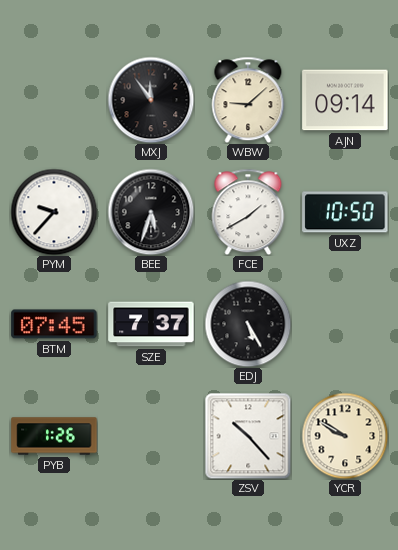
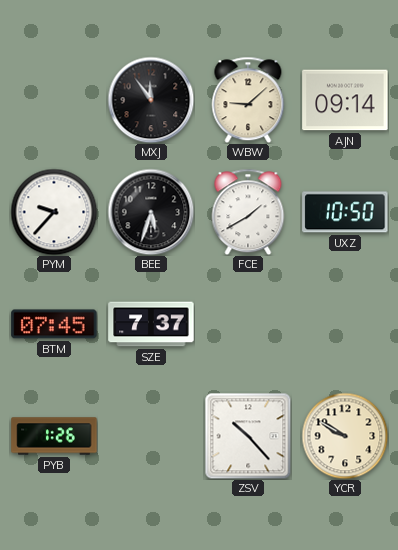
EDJ: 5:25 -> none (248, 324)
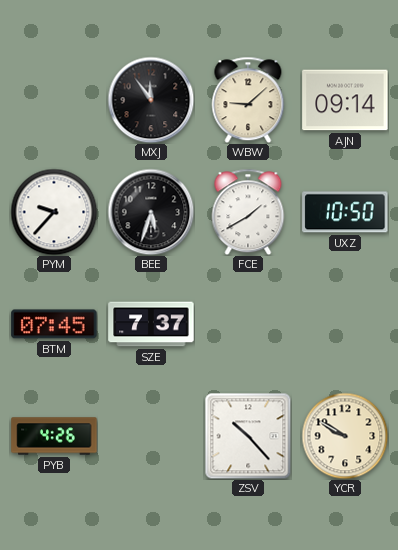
PYB: 1:26 -> 4:26 (54, 436)
